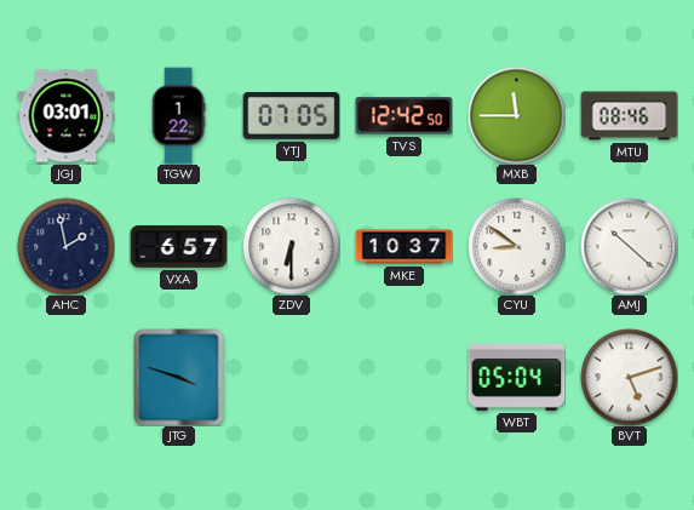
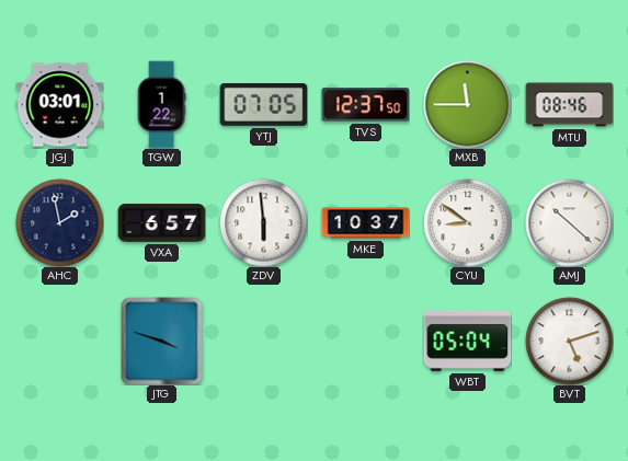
TVS: 12:42 -> 12:37 (365, 105)
ZDV: 6:30 -> 5:59 (263, 222)
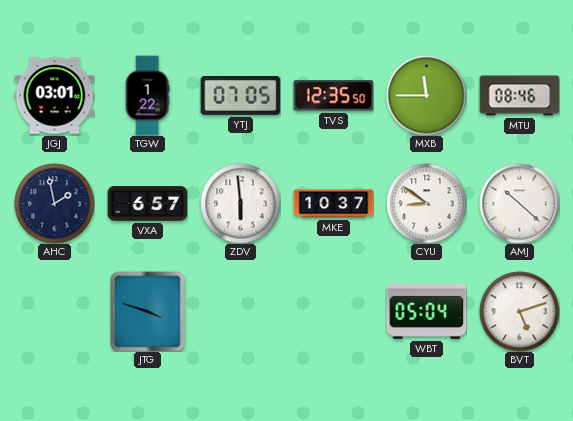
TVS: 12:37 -> 12:35 (333, 96)
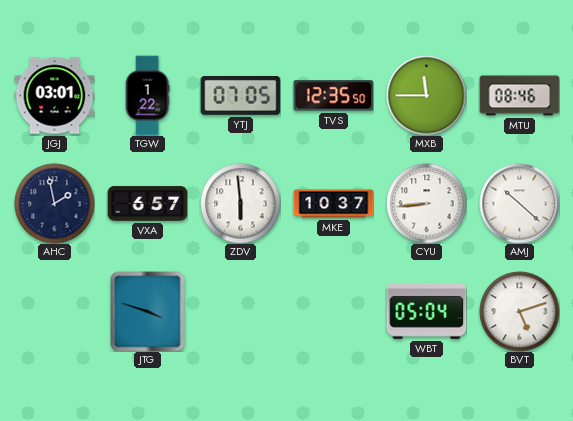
CYU: 8:51 -> 8:44 (426, 203)
